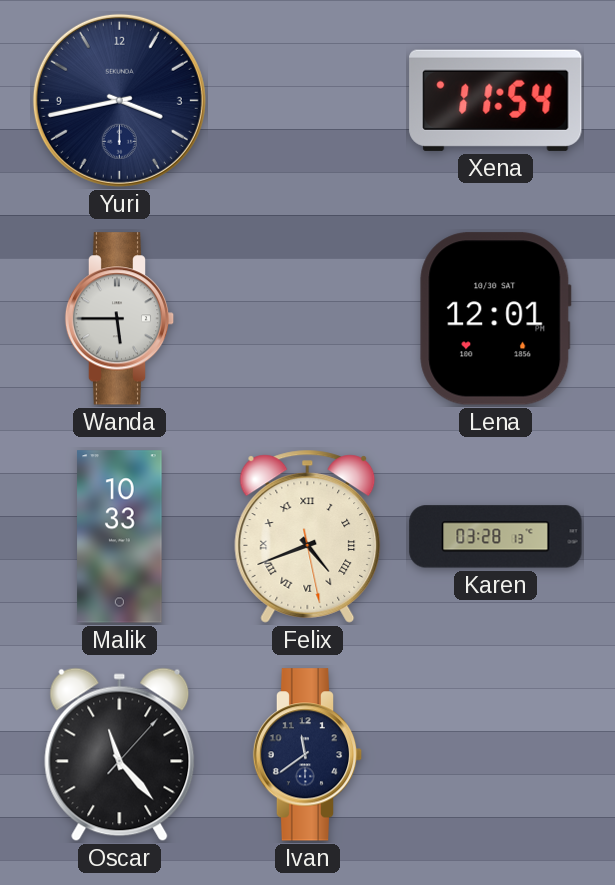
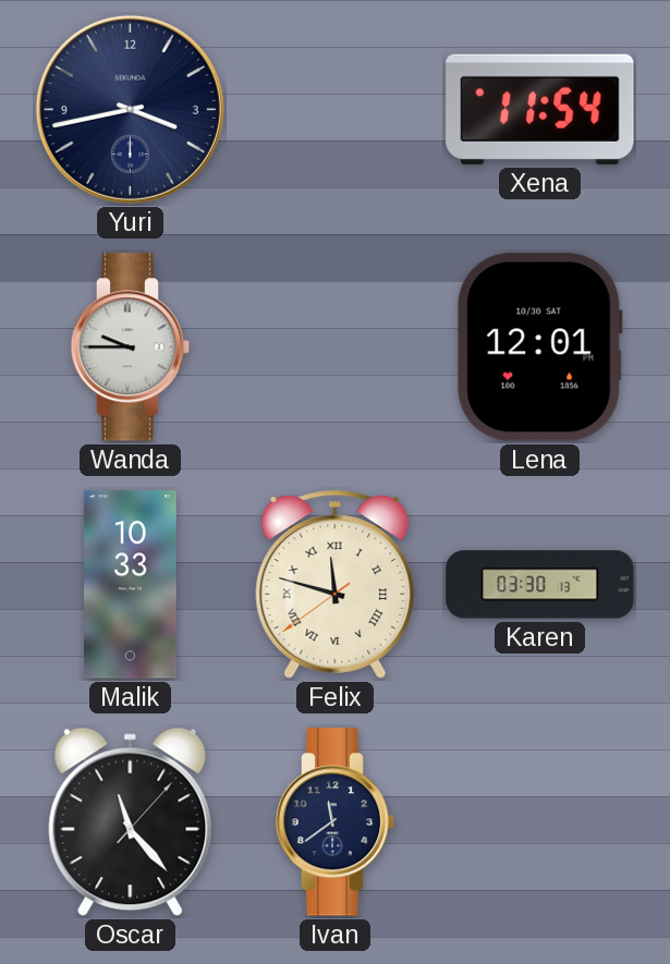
Wanda: 5:45 -> 9:45 (131, 347)
Felix: 4:41 -> 11:47 (336, 584)
Karen: 03:28 -> 03:30 (540, 585)
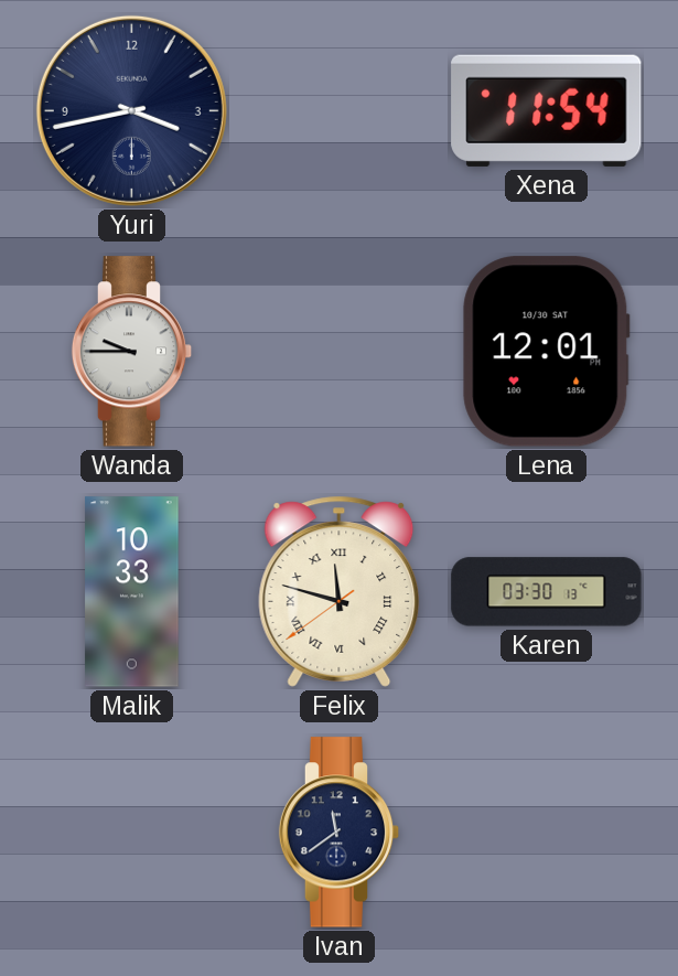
Oscar: 11:23 -> none (131, 822)
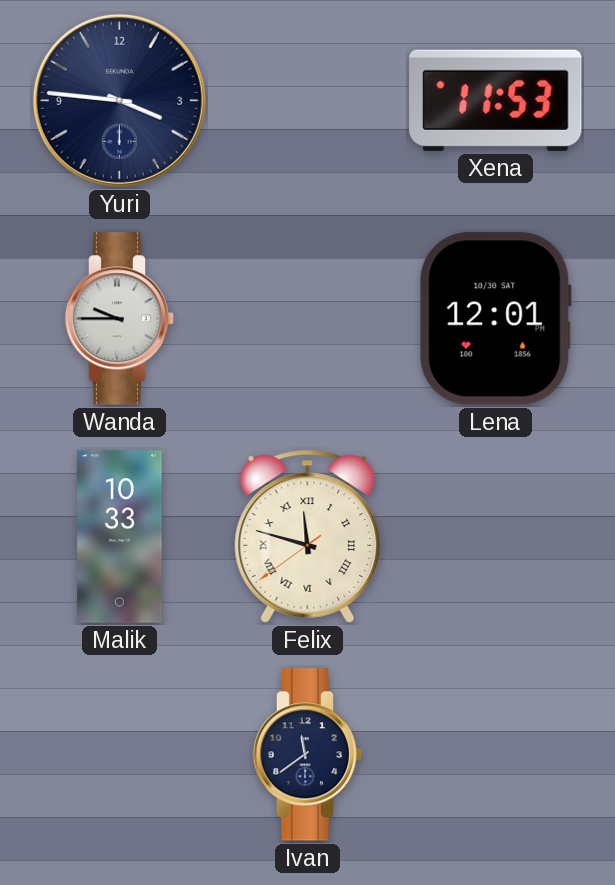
Yuri: 3:43 -> 3:46 (119, 100)
Xena: 11:54 -> 11:53 (496, 100)
Karen: 03:30 -> none (547, 592)
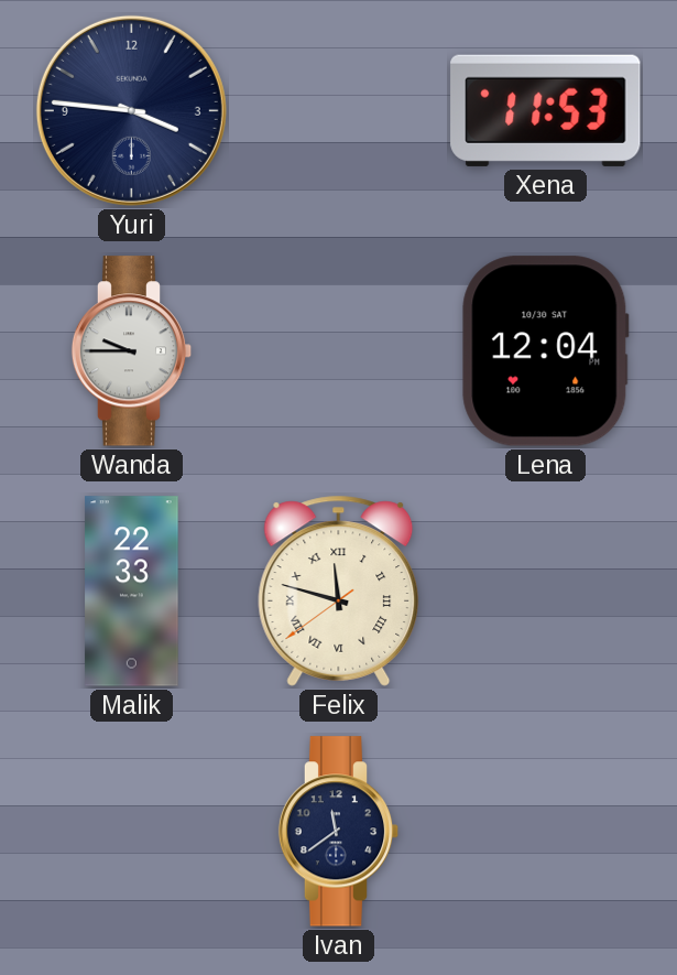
Lena: 12:01 -> 12:04 (546, 351)
Malik: 10:33 -> 22:33 (132, 592)
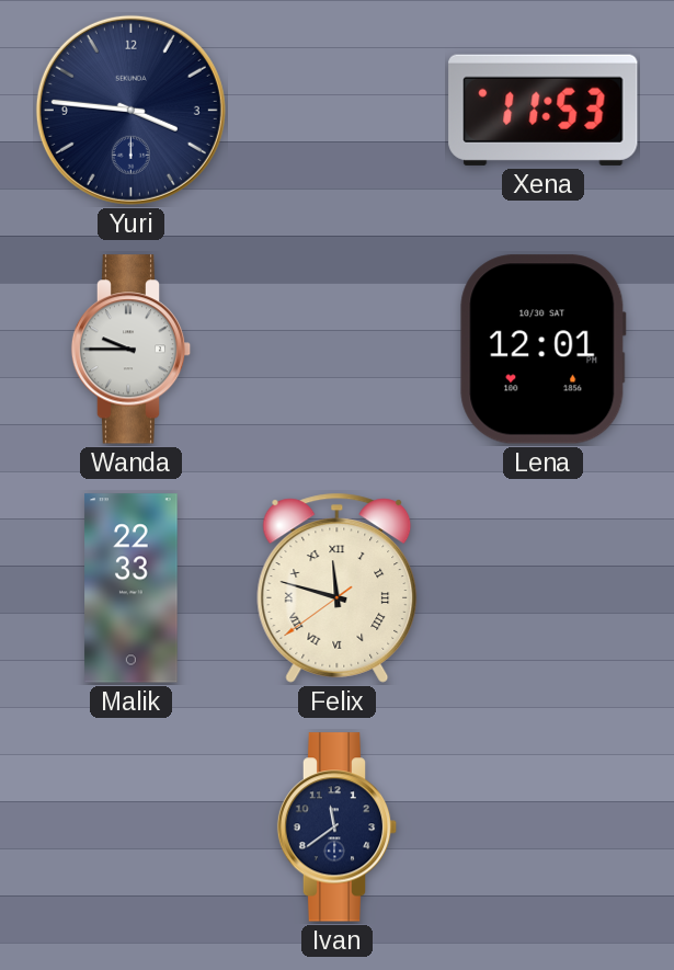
Lena: 12:04 -> 12:01 (544, 350)
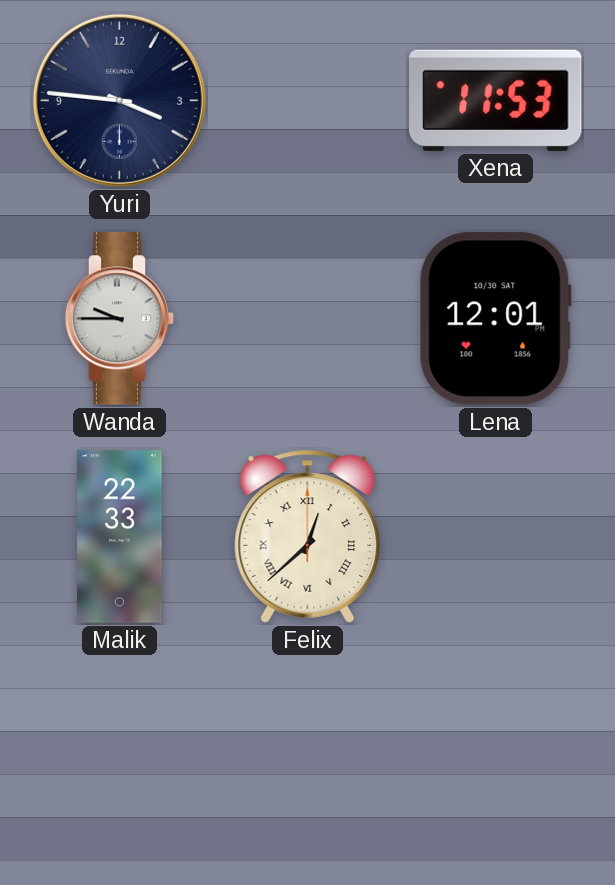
Felix: 11:47 -> 12:38 (308, 536)
Ivan: 11:39 -> none (338, 828)
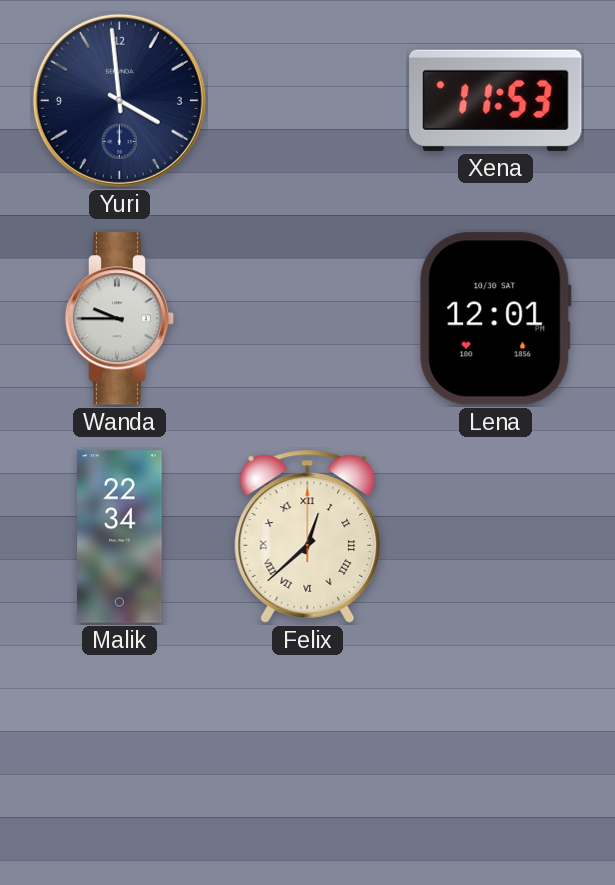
Yuri: 3:46 -> 3:59 (119, 100)
Malik: 22:33 -> 22:34 (120, 537)
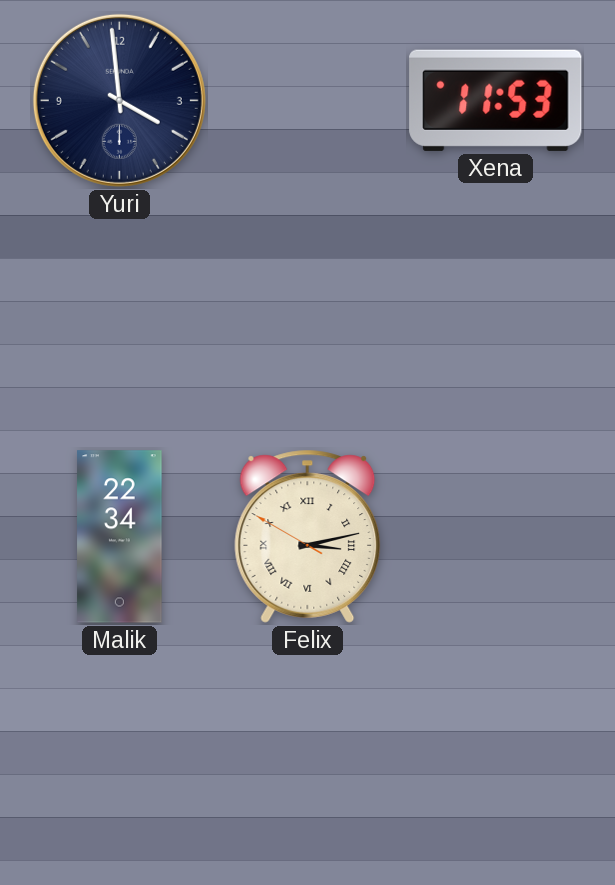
Wanda: 9:45 -> none (120, 319)
Lena: 12:01 -> none (496, 319)
Felix: 12:38 -> 3:12 (308, 536)
